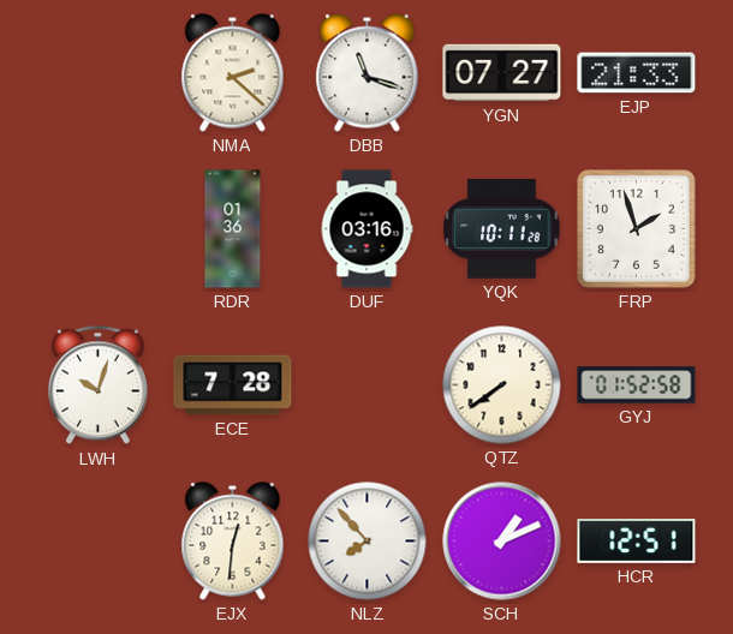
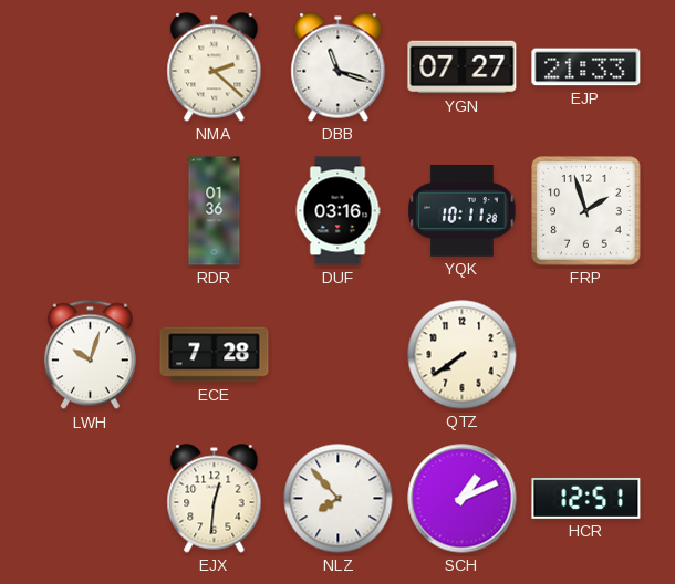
GYJ: 01:52 -> none (637, 385)
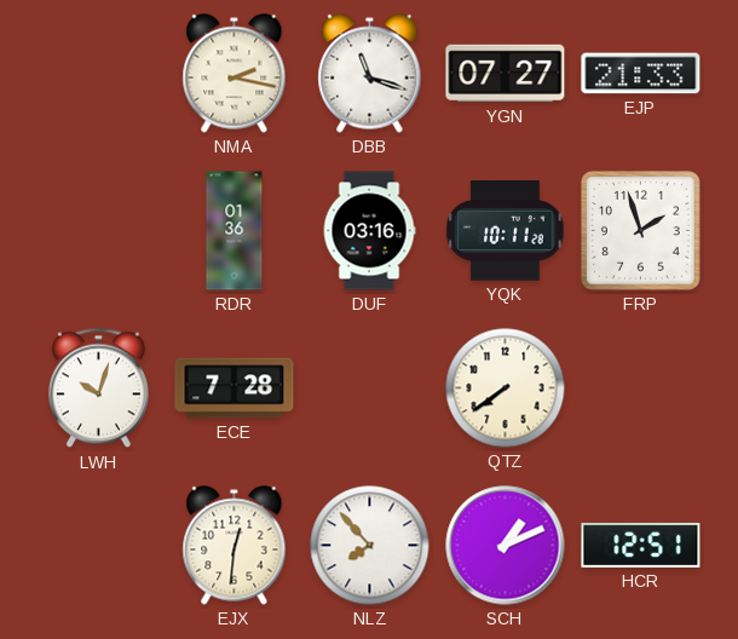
NMA: 2:22 -> 2:17 (235, 74)
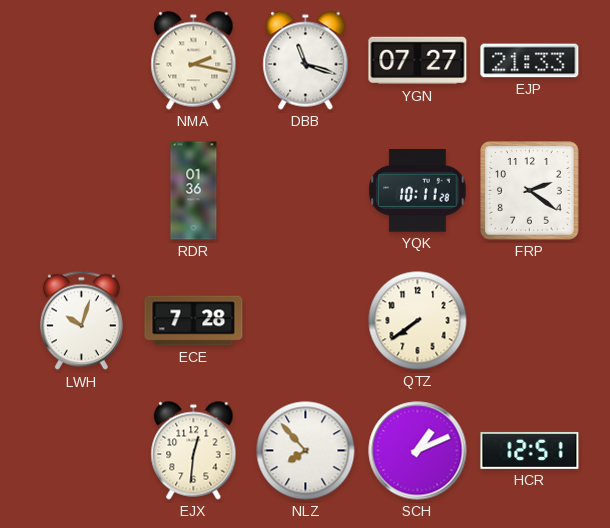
DUF: 03:16 -> none (369, 231)
FRP: 1:57 -> 2:21 (530, 191)
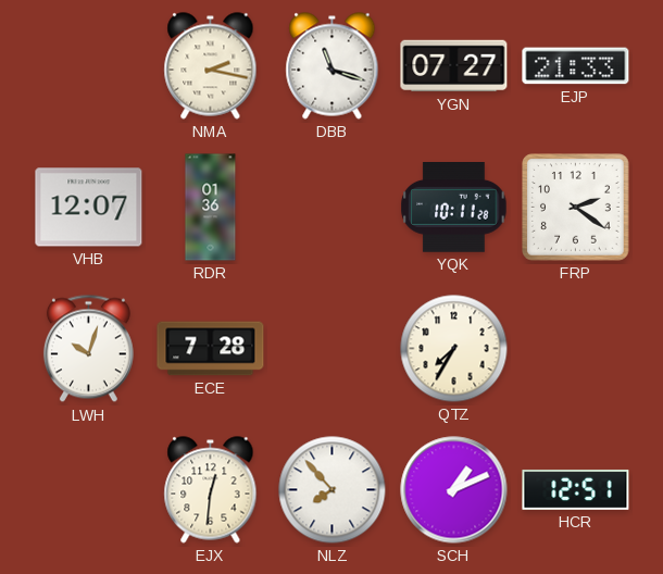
VHB: none -> 12:07 (89, 208)
QTZ: 7:39 -> 7:35 (454, 349)
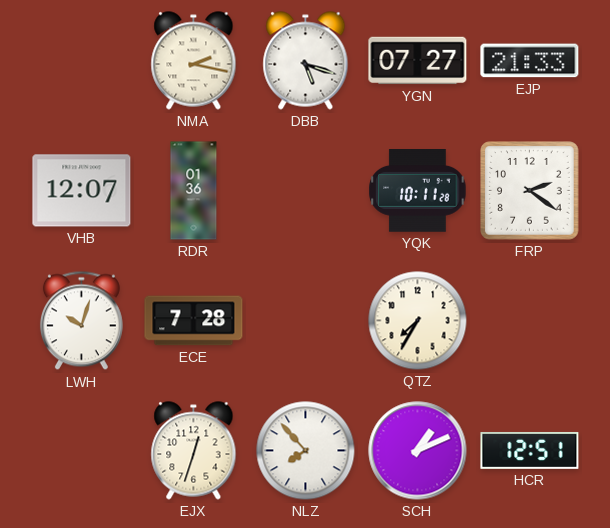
DBB: 11:18 -> 5:18 (306, 61)
EJX: 12:31 -> 12:33 (194, 451)
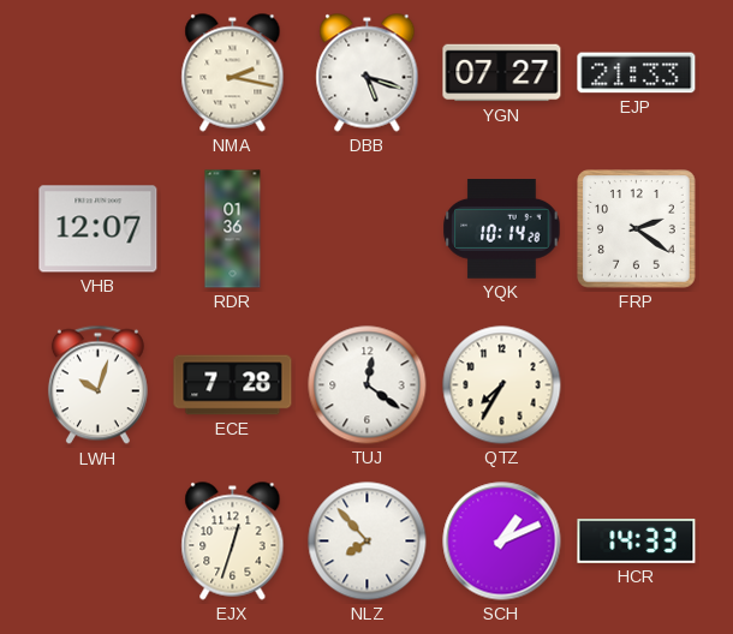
YQK: 10:11 -> 10:14 (502, 229)
TUJ: none -> 12:21 (368, 385)
HCR: 12:51 -> 14:33 (637, 540)
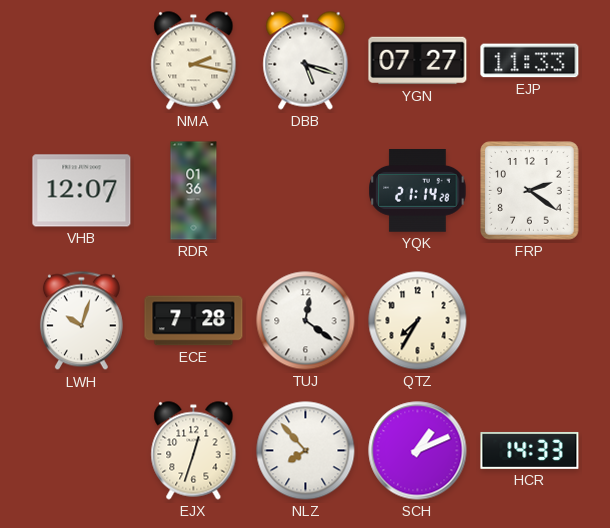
EJP: 21:33 -> 11:33 (530, 61)
YQK: 10:14 -> 21:14 (418, 191)
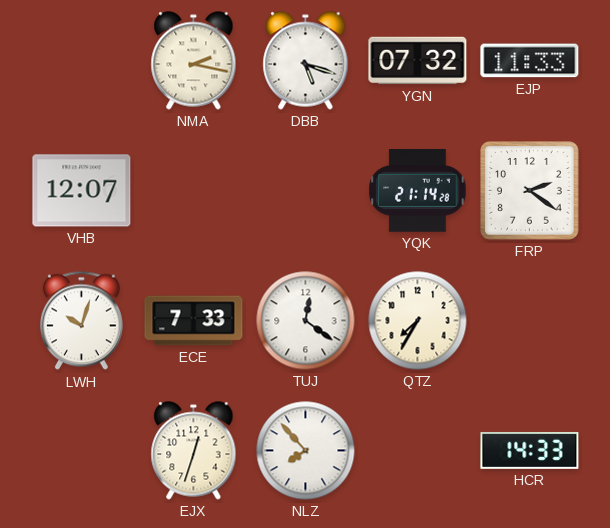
YGN: 07:27 -> 07:32 (418, 61)
RDR: 01:36 -> none (194, 191)
ECE: 7:28 -> 7:33 (194, 321)
SCH: 1:11 -> none (418, 451)
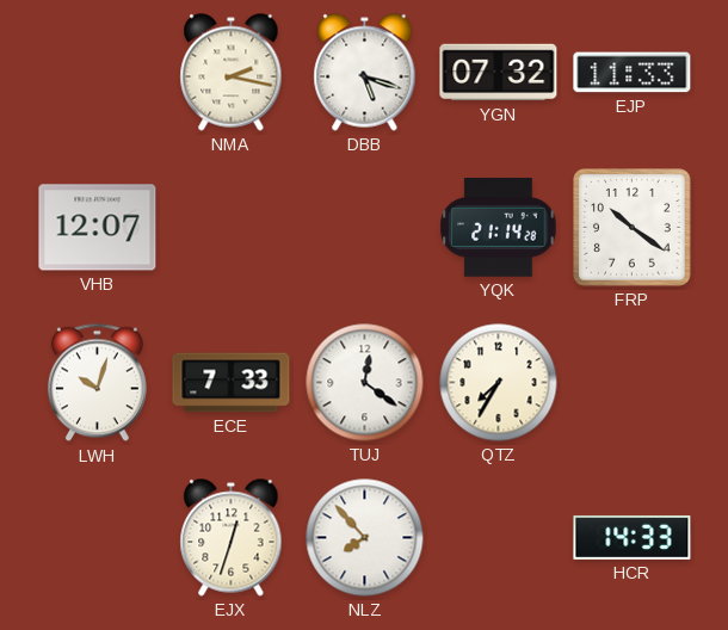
FRP: 2:21 -> 10:21 (633, 228)
